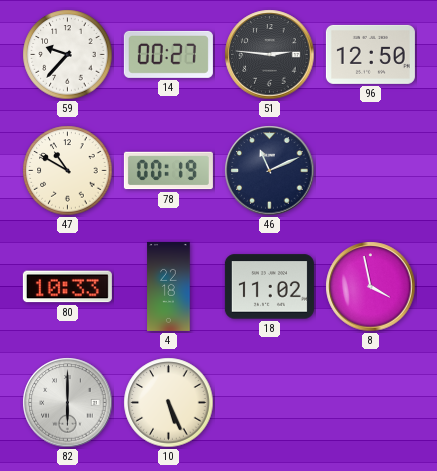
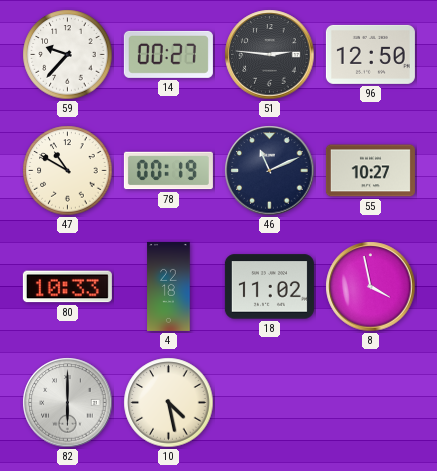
55: none -> 10:27 (370, 171)
10: 5:26 -> 4:28 (169, 403)
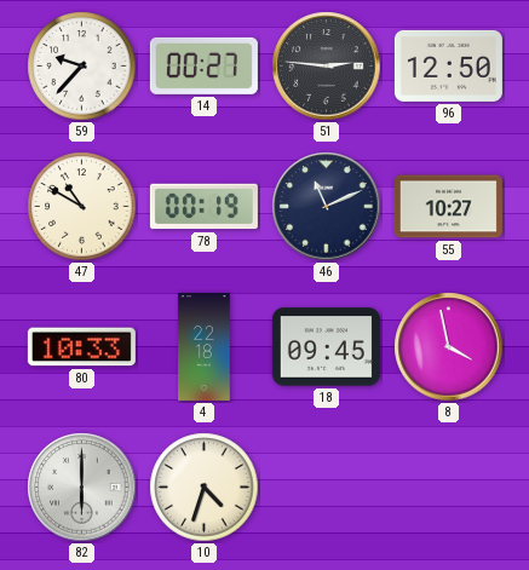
18: 11:02 -> 09:45 (326, 347)
10: 4:28 -> 4:33 (205, 488)
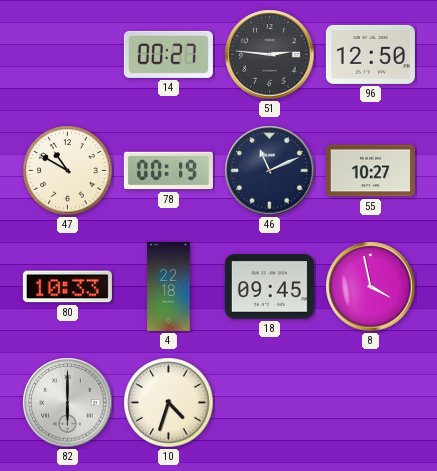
59: 9:37 -> none (82, 67)
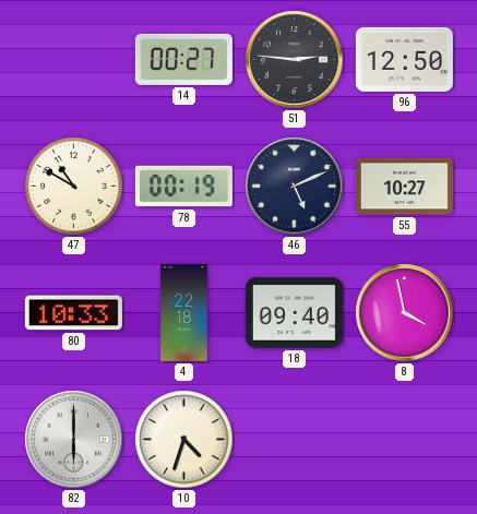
46: 11:11 -> 5:11 (295, 187)
18: 09:45 -> 09:40 (294, 313)
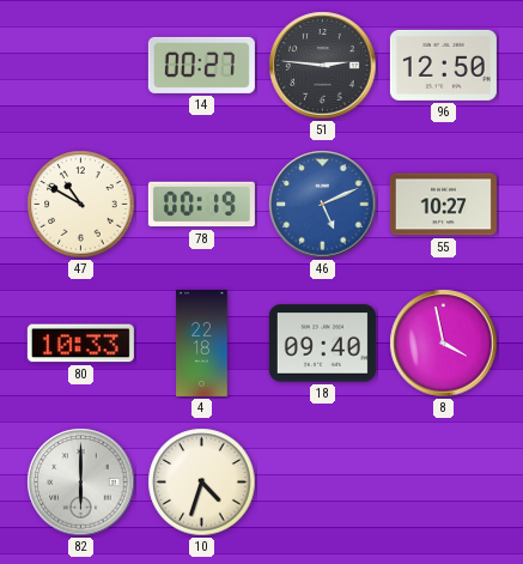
46 dial: navy -> blue (323, 205)
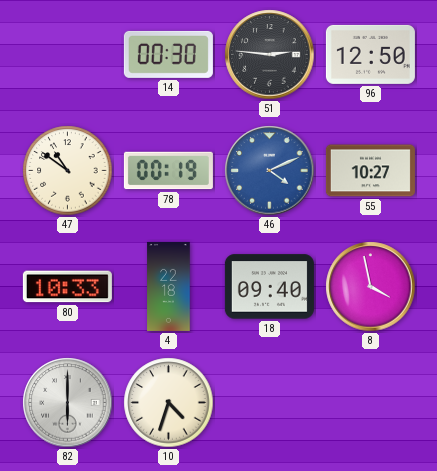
14: 00:27 -> 00:30 (168, 54)
47: 10:50 -> 10:51 (68, 171)
46: 5:11 -> 4:11 (270, 171)
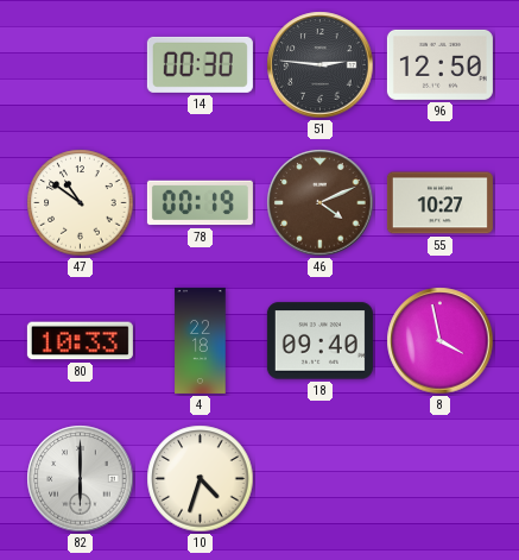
46 dial: blue -> brown (321, 203)
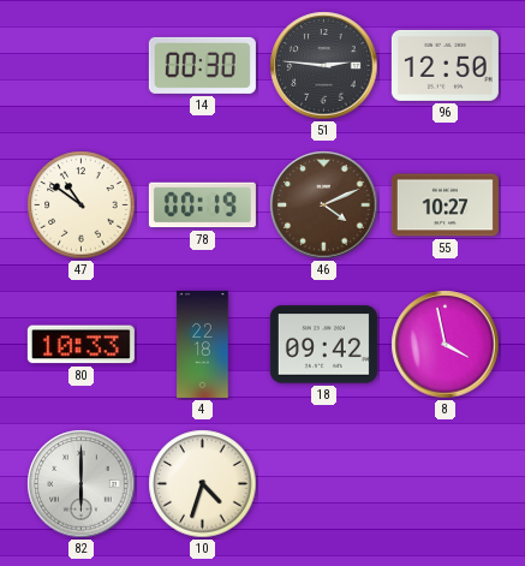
18: 09:40 -> 09:42 (323, 345)
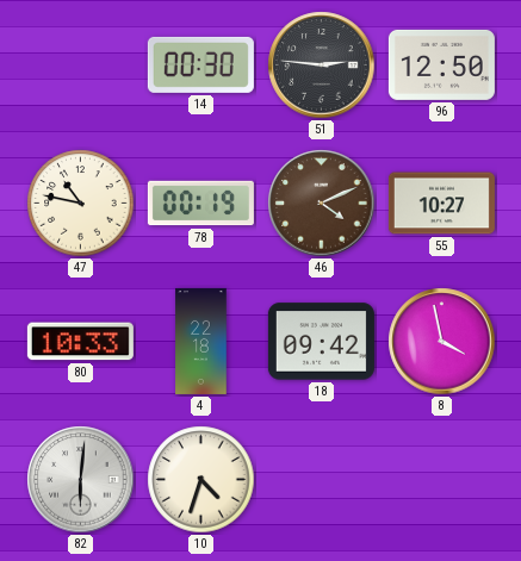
47: 10:51 -> 10:47 (81, 204)
82: 6:00 -> 6:01 (81, 480)
